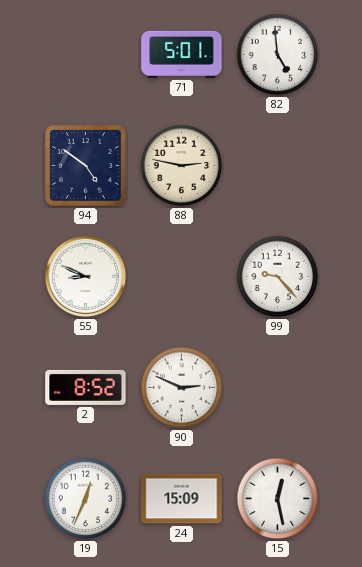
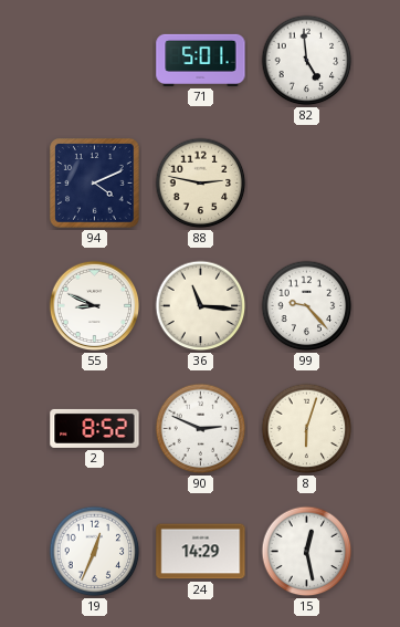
94: 4:51 -> 4:11 (95, 184)
36: none -> 11:16 (201, 306)
8: none -> 6:03 (307, 429)
24: 15:09 -> 14:29 (201, 552)
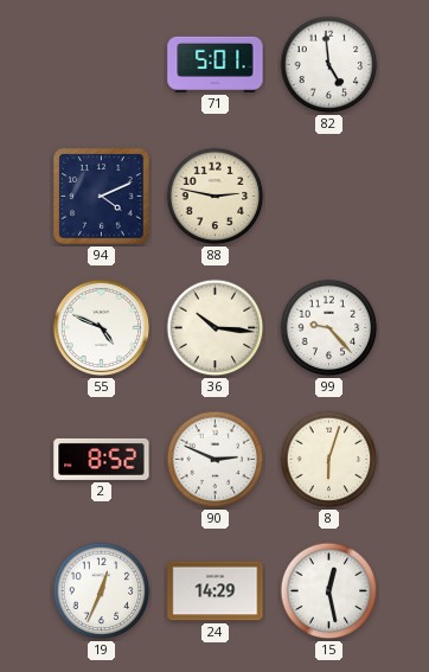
55: 8:49 -> 4:49 (102, 328)
36: 11:16 -> 10:16 (216, 328)
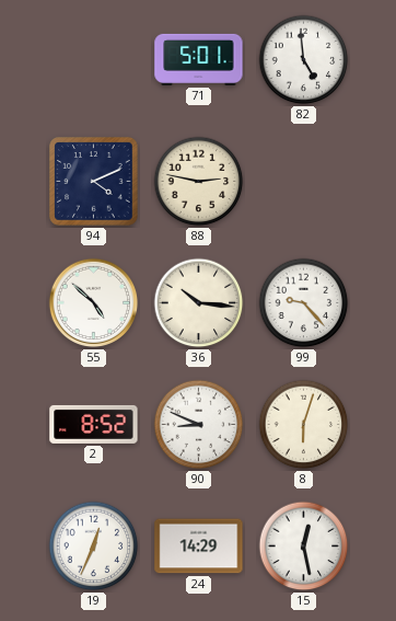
55: 4:49 -> 4:52 (94, 303)
90: 2:49 -> 8:49 (199, 425)
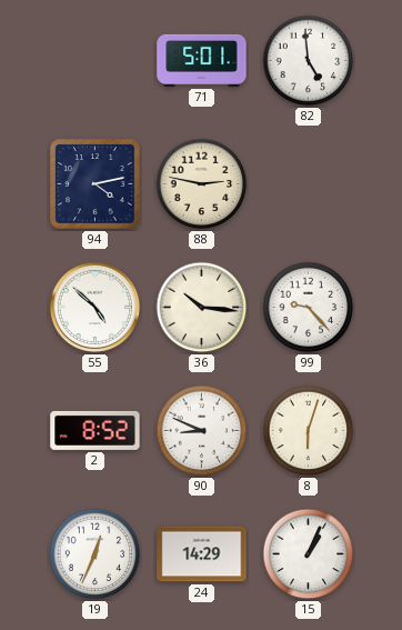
94: 4:11 -> 4:13 (96, 184)
15: 12:28 -> 1:04 (309, 554)
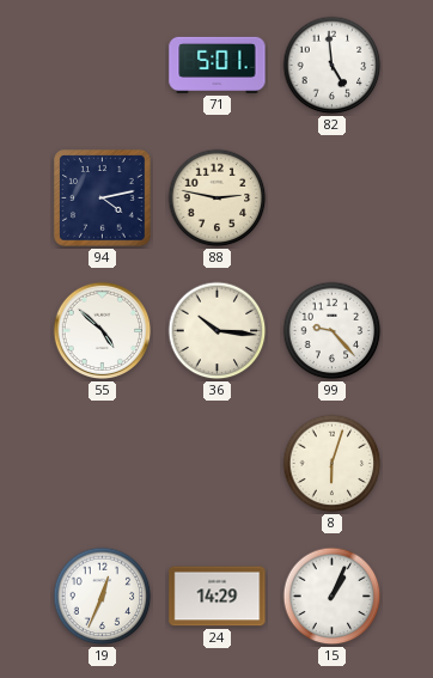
2: 8:52 -> none (96, 430)
90: 8:49 -> none (202, 431)
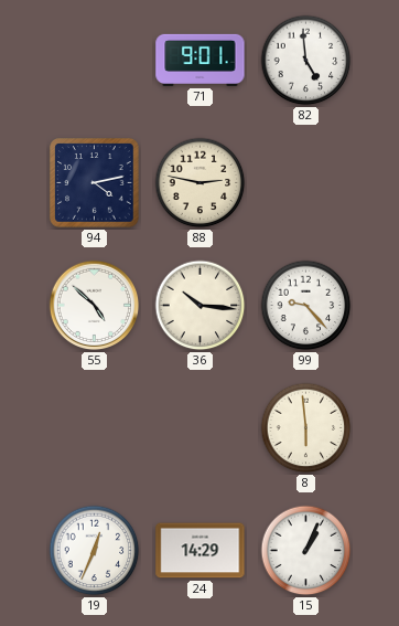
71: 5:01 -> 9:01 (201, 60)
8: 6:03 -> 5:59 (306, 428)
